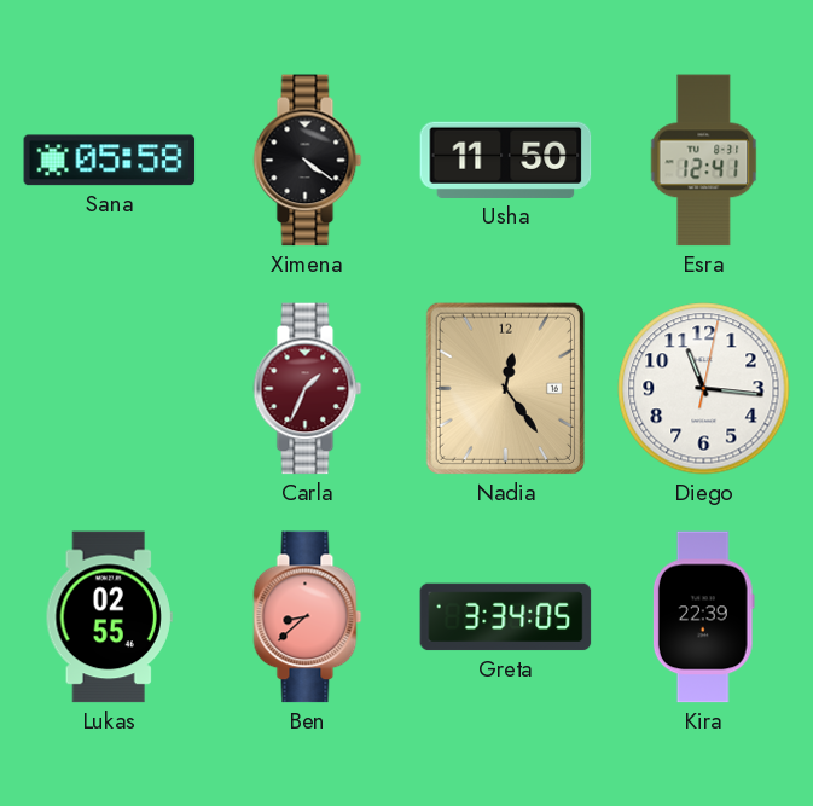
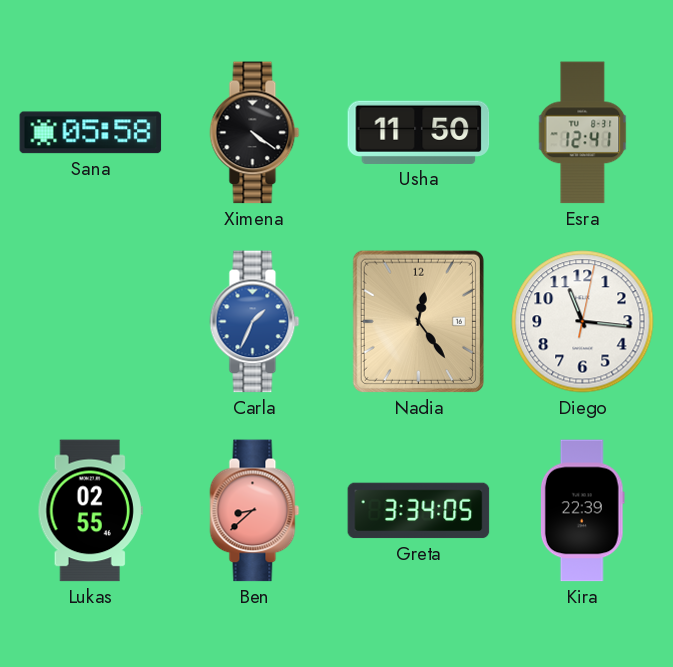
Carla dial: burgundy -> blue (255, 322)
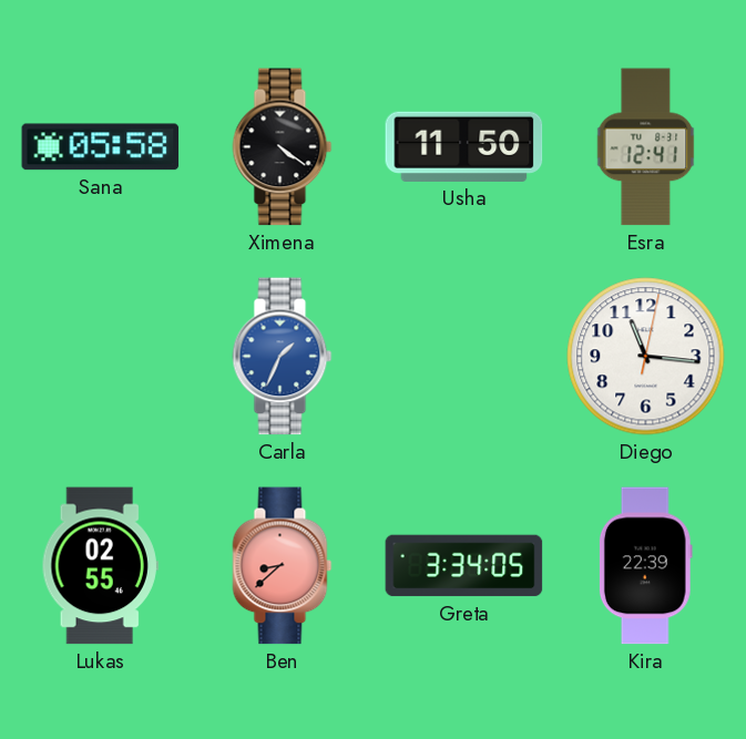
Nadia: 12:24 -> none (418, 321)
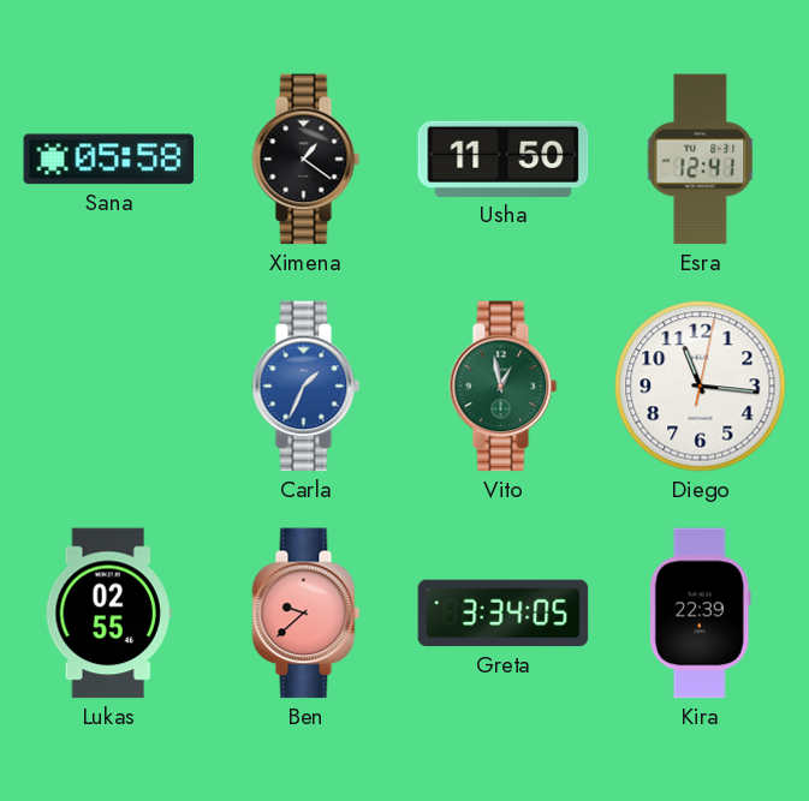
Ximena: 4:21 -> 1:21 (307, 160)
Vito: none -> 12:58 (504, 387)
Ben: 8:38 -> 9:38 (307, 614)
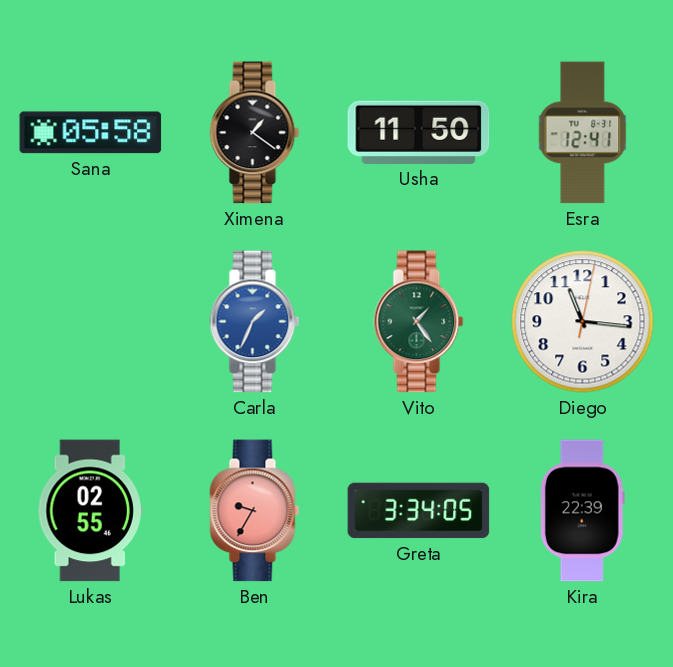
Vito: 12:58 -> 1:24 (419, 322)
Ben: 9:38 -> 9:35 (255, 511)
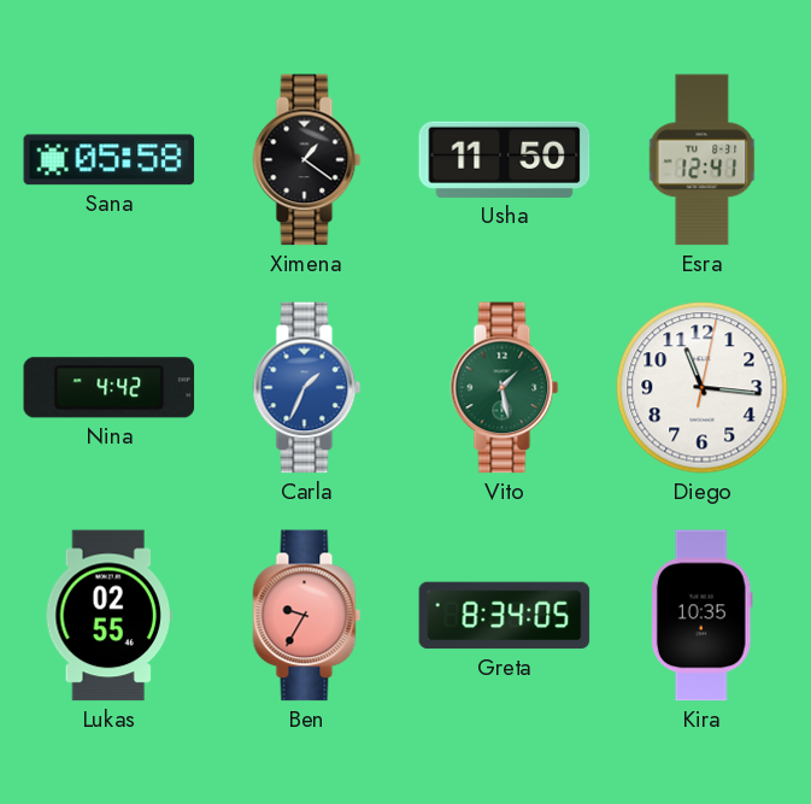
Nina: none -> 4:42 (110, 388)
Vito: 1:24 -> 1:28 (505, 388)
Greta: 3:34 -> 8:34 (505, 616)
Kira: 22:39 -> 10:35 (701, 616)
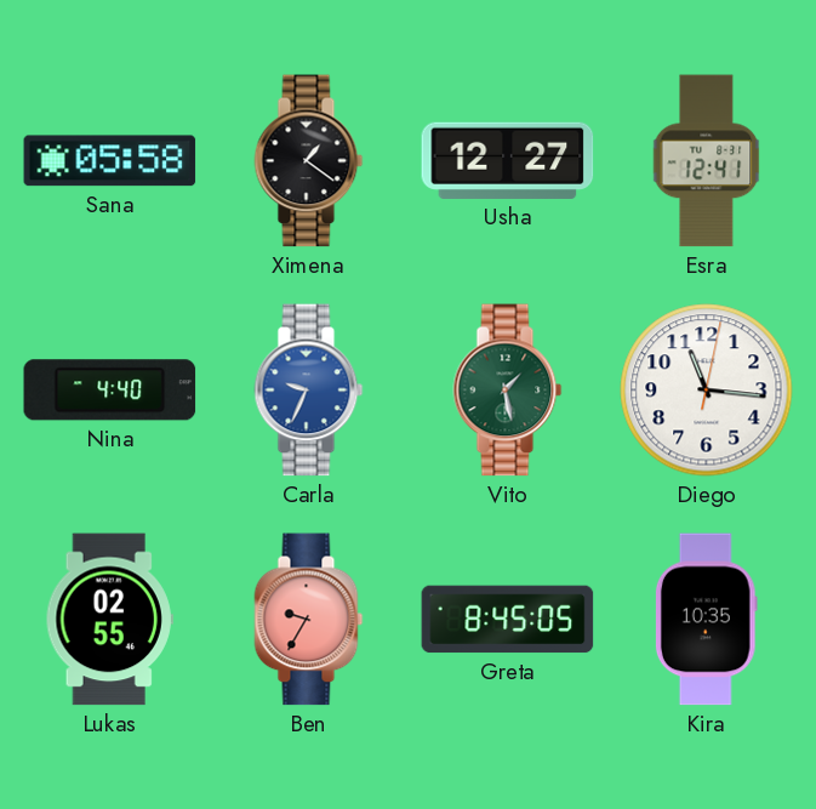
Usha: 11:50 -> 12:27 (508, 160)
Nina: 4:42 -> 4:40 (110, 391)
Carla: 1:34 -> 9:34 (309, 391)
Greta: 8:34 -> 8:45 (508, 620)
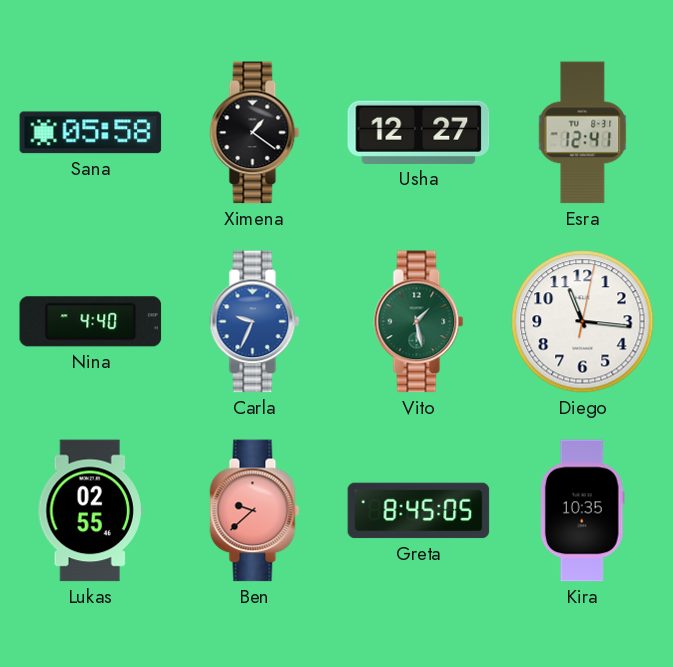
Ben: 9:35 -> 9:38 (255, 511)
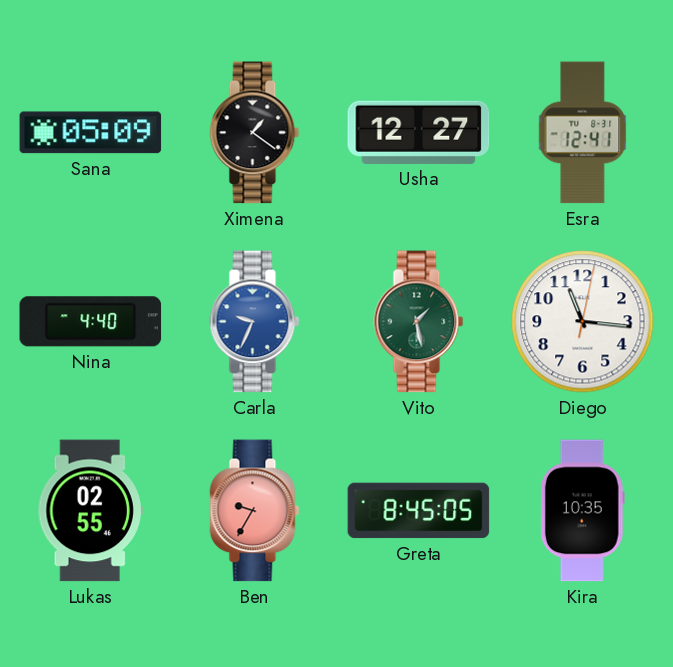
Sana: 05:58 -> 05:09 (91, 133)
Ben: 9:38 -> 9:35 (255, 511)
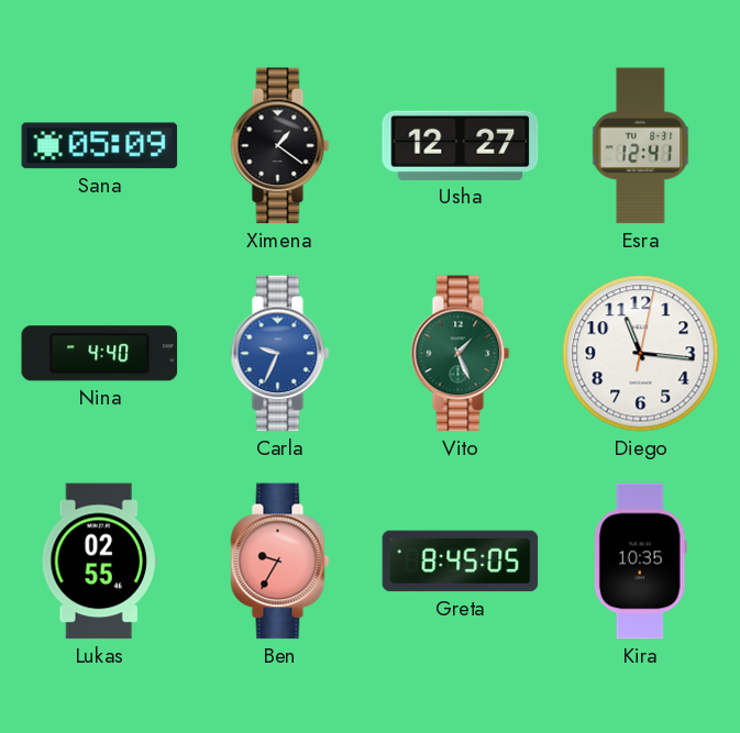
Vito: 1:28 -> 1:26 (461, 354)
